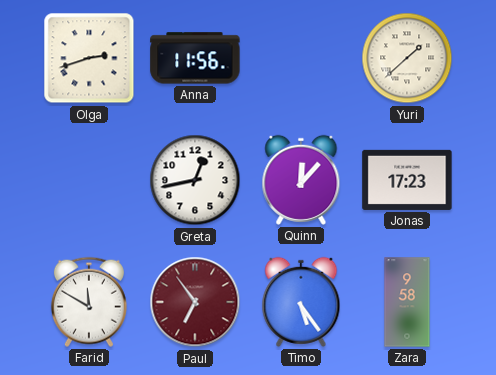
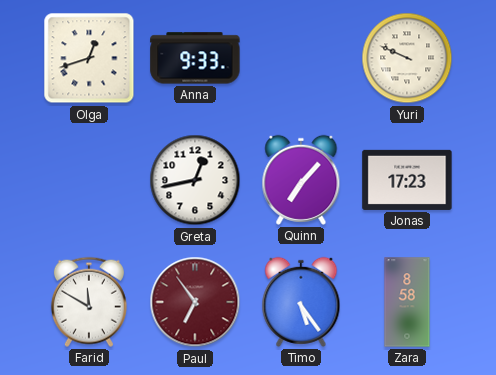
Olga: 2:42 -> 12:42 (89, 58)
Anna: 11:56 -> 9:33 (195, 58)
Yuri: 1:38 -> 9:49 (407, 58)
Quinn: 12:07 -> 7:07 (301, 180)
Zara: 9:58 -> 8:58 (407, 302)
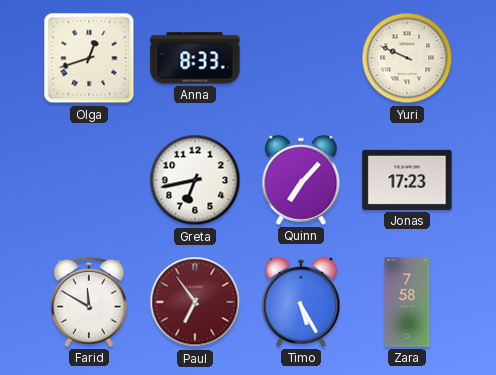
Anna: 9:33 -> 8:33 (195, 58)
Greta: 12:43 -> 6:43 (195, 180)
Timo: 5:24 -> 5:25 (301, 302)
Zara: 8:58 -> 7:58 (407, 302)
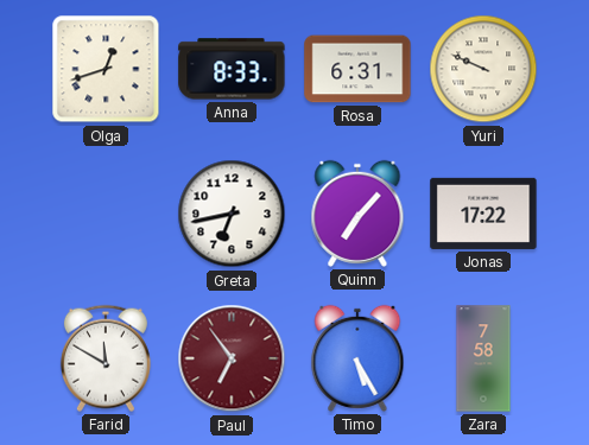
Rosa: none -> 6:31 (357, 69)
Jonas: 17:23 -> 17:22 (483, 214)
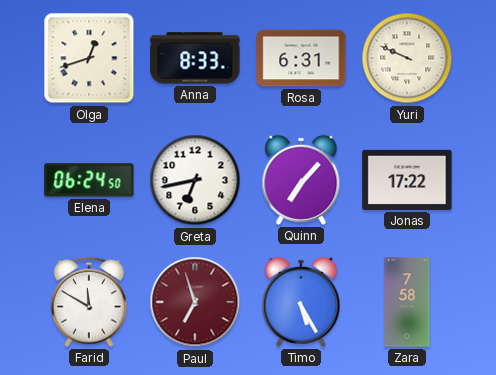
Elena: none -> 06:24 (89, 180)
Paul: 6:54 -> 6:57 (195, 302)
